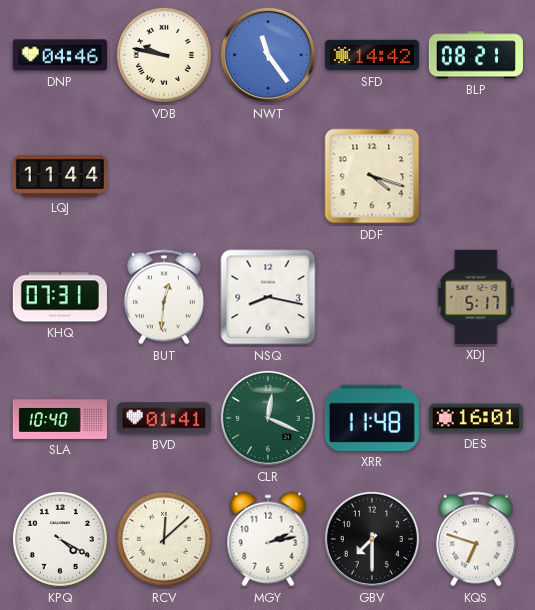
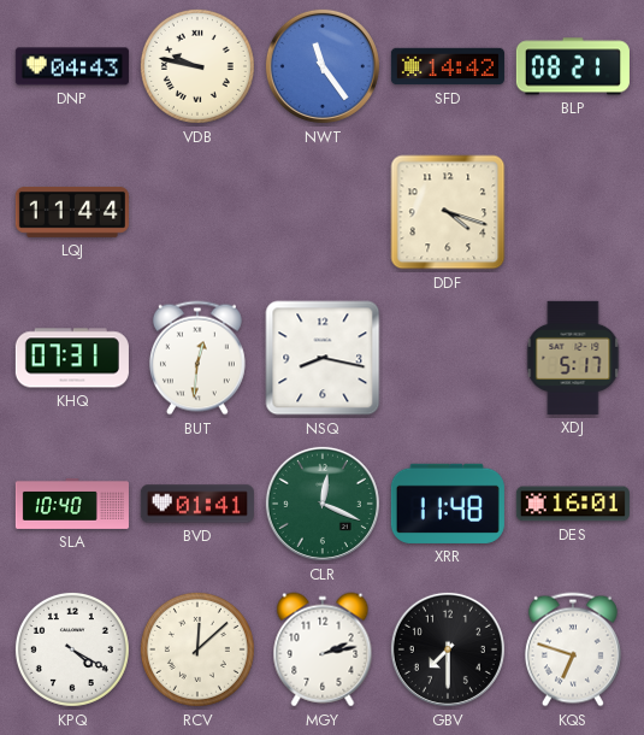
DNP: 04:46 -> 04:43 (72, 66)
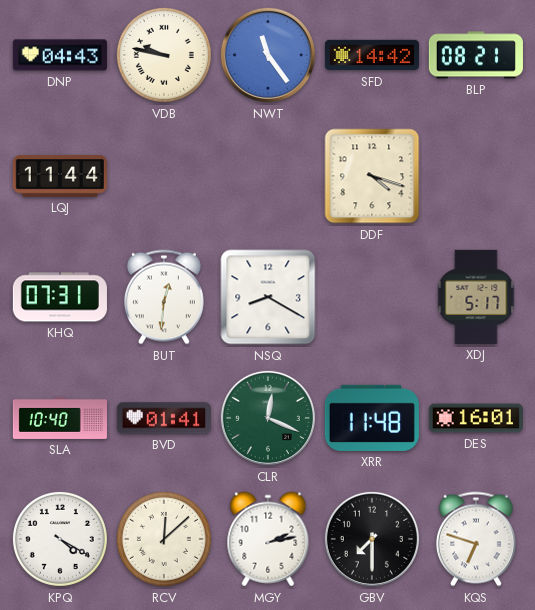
NSQ: 8:17 -> 8:20 (268, 297)
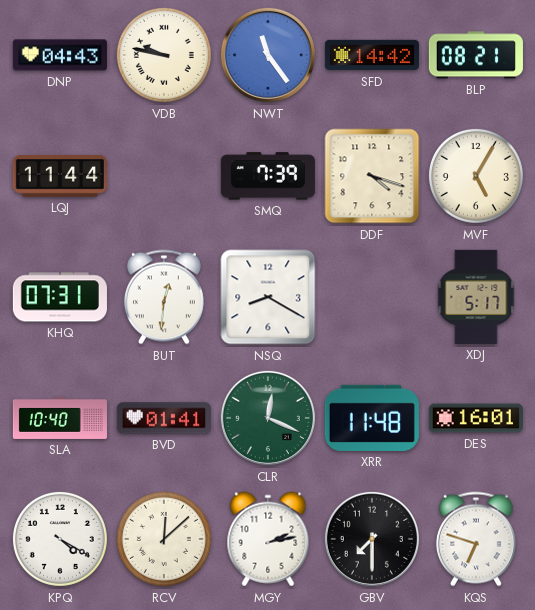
SMQ: none -> 7:39 (268, 176)
MVF: none -> 5:05 (476, 176)
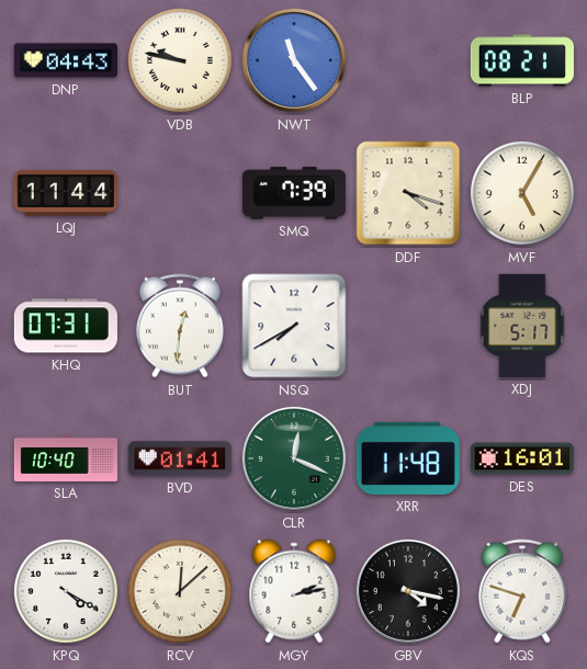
SFD: 14:42 -> none (372, 55)
NSQ: 8:20 -> 7:40 (294, 326)
GBV: 7:30 -> 4:17 (408, 591)
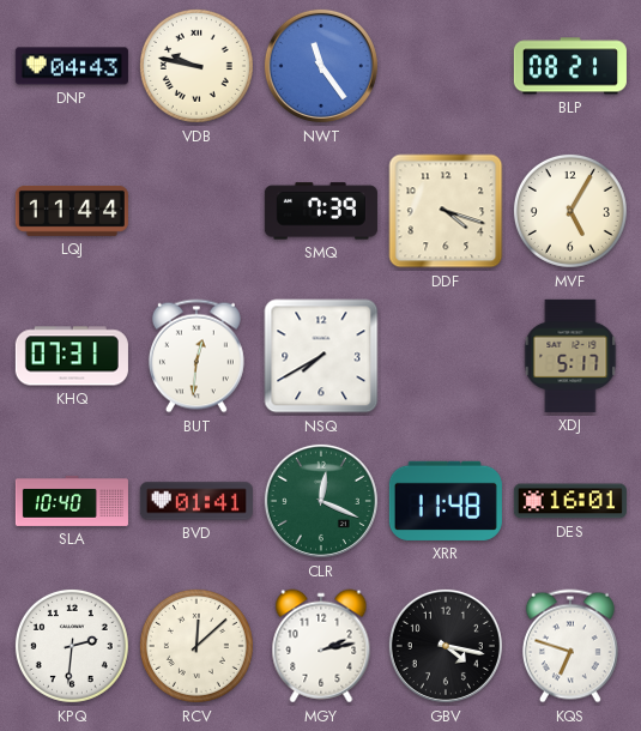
KPQ: 4:20 -> 2:31 (72, 646)
